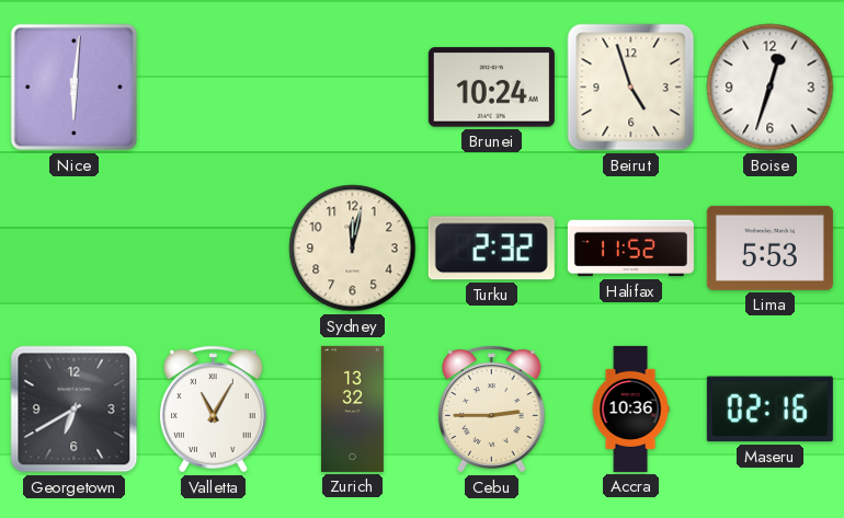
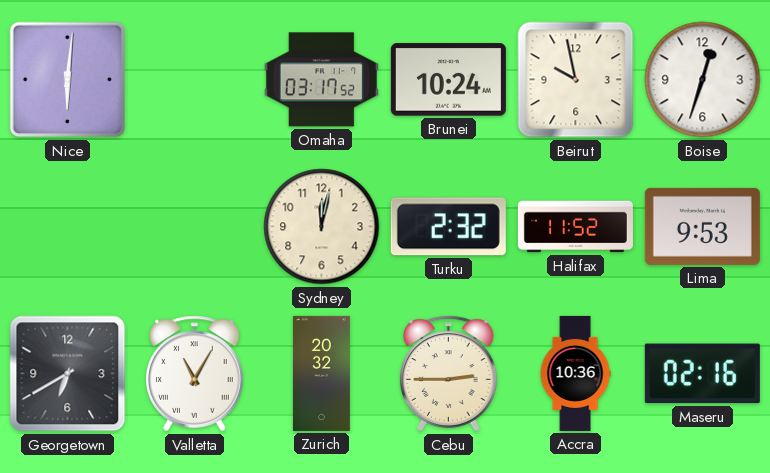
Omaha: none -> 03:17 (321, 80)
Beirut: 4:57 -> 9:58 (576, 80)
Lima: 5:53 -> 9:53 (702, 226)
Zurich: 13:32 -> 20:32 (321, 373)
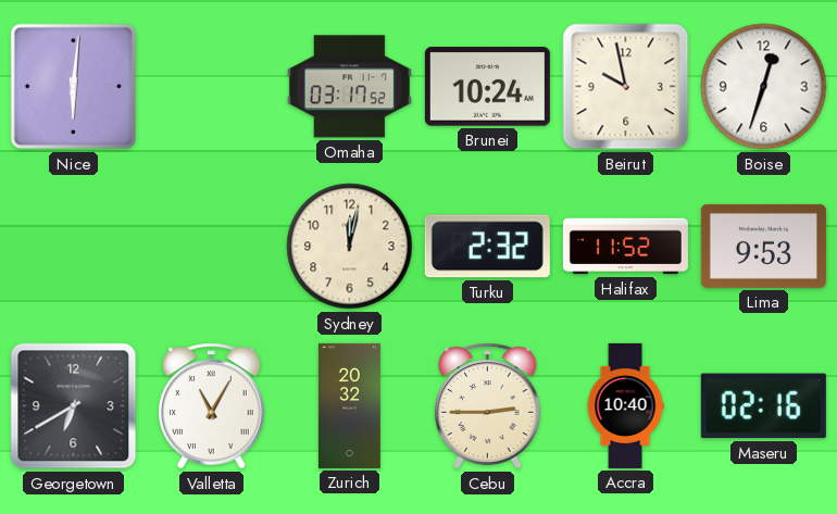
Accra: 10:36 -> 10:40 (625, 405)
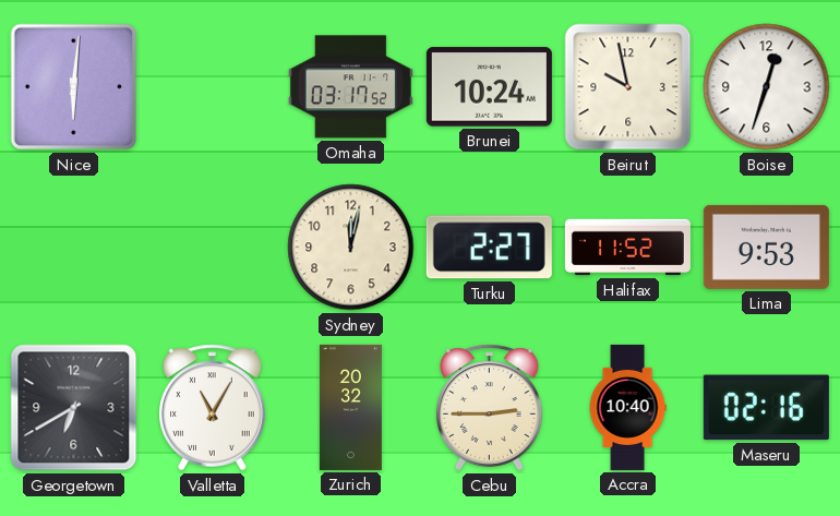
Turku: 2:32 -> 2:27 (489, 248)
